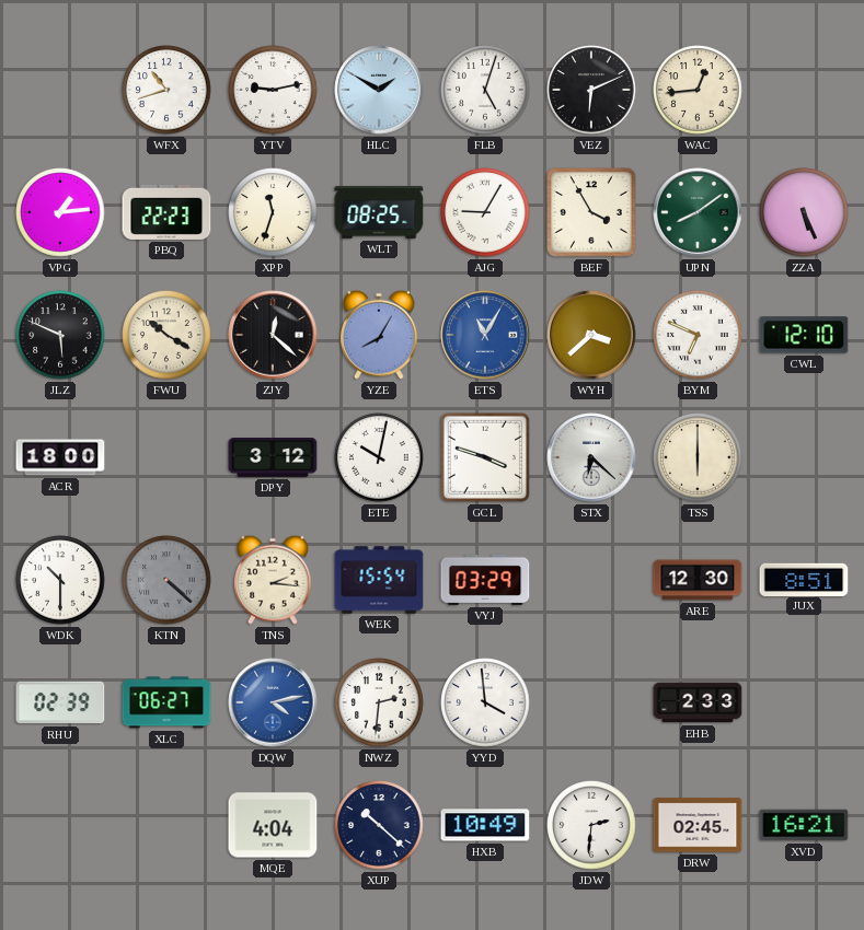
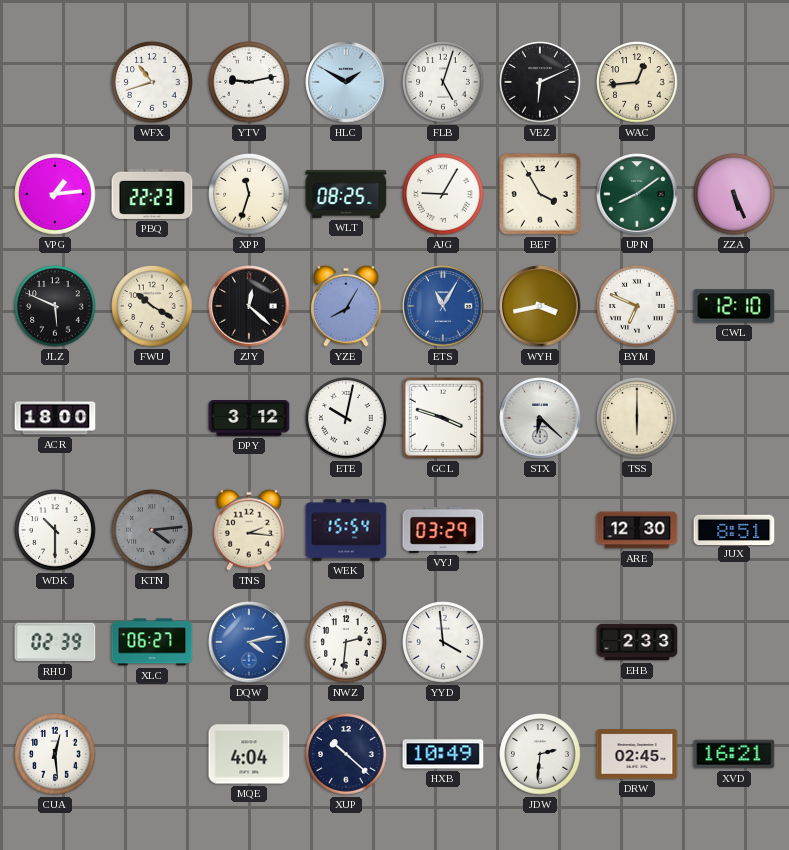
WYH: 3:38 -> 3:43 (540, 306)
KTN: 4:22 -> 4:14 (152, 530)
CUA: none -> 12:29 (55, 754)
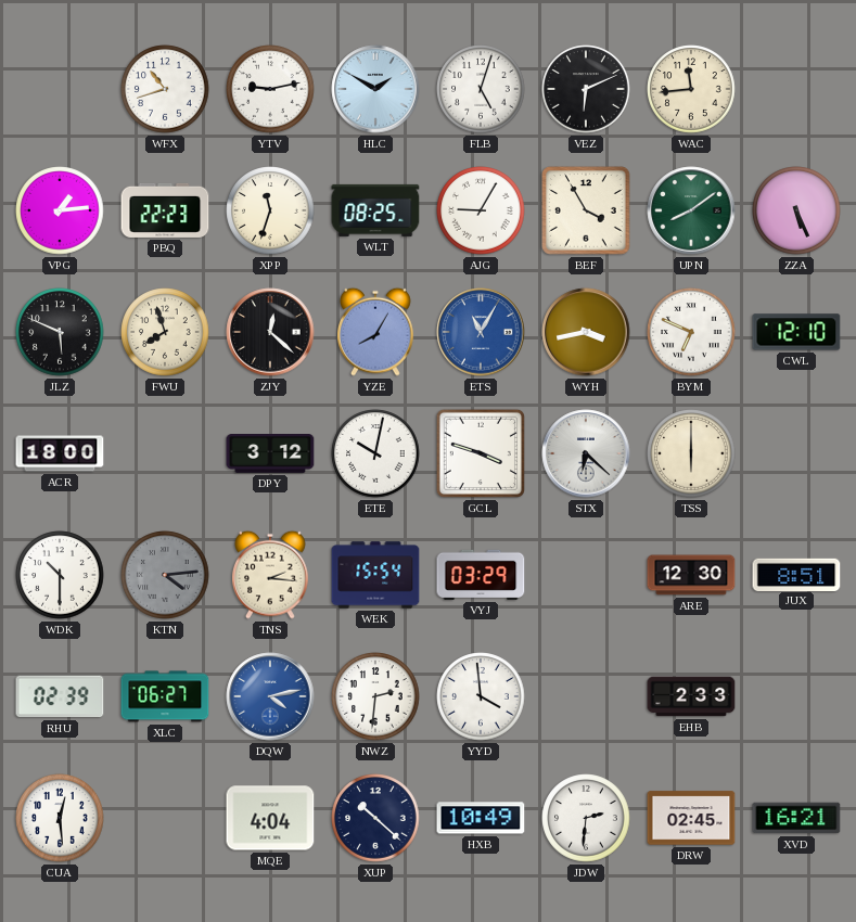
WAC: 12:44 -> 11:44 (691, 89)
FWU: 10:20 -> 7:57 (165, 332)
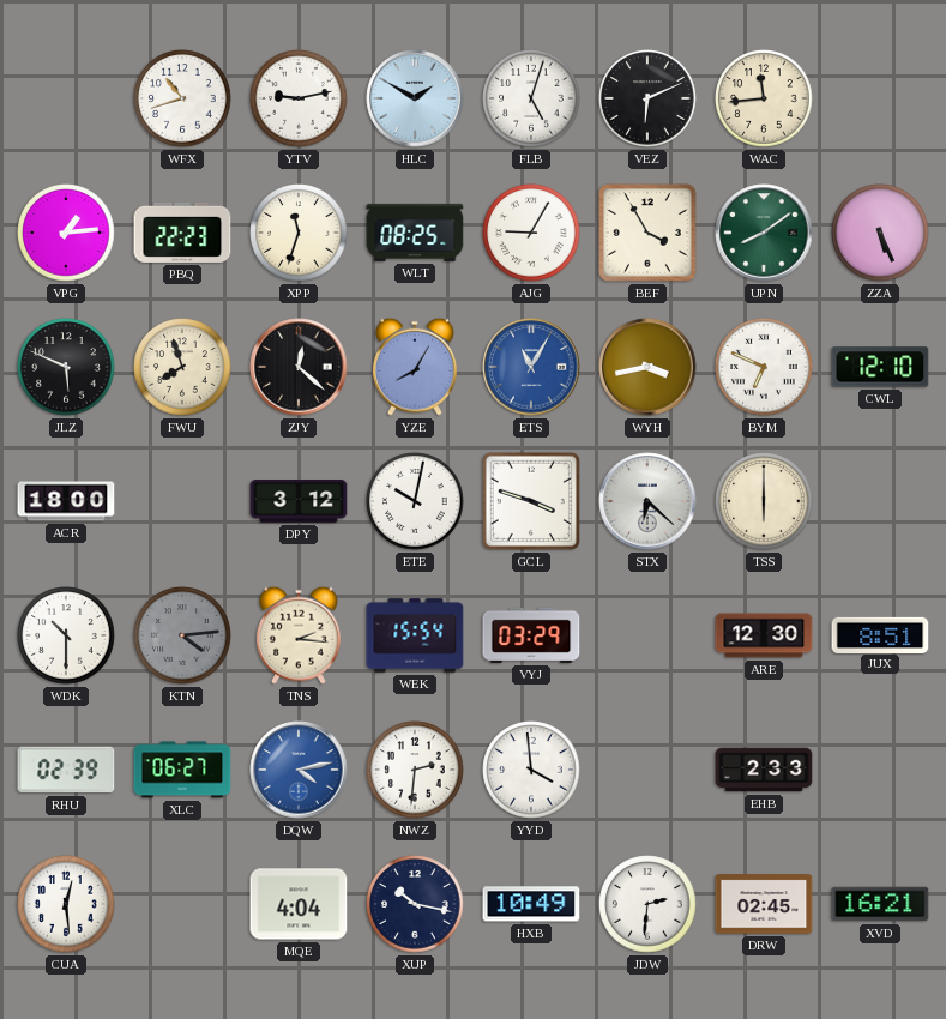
XUP: 10:22 -> 10:17 (415, 904)
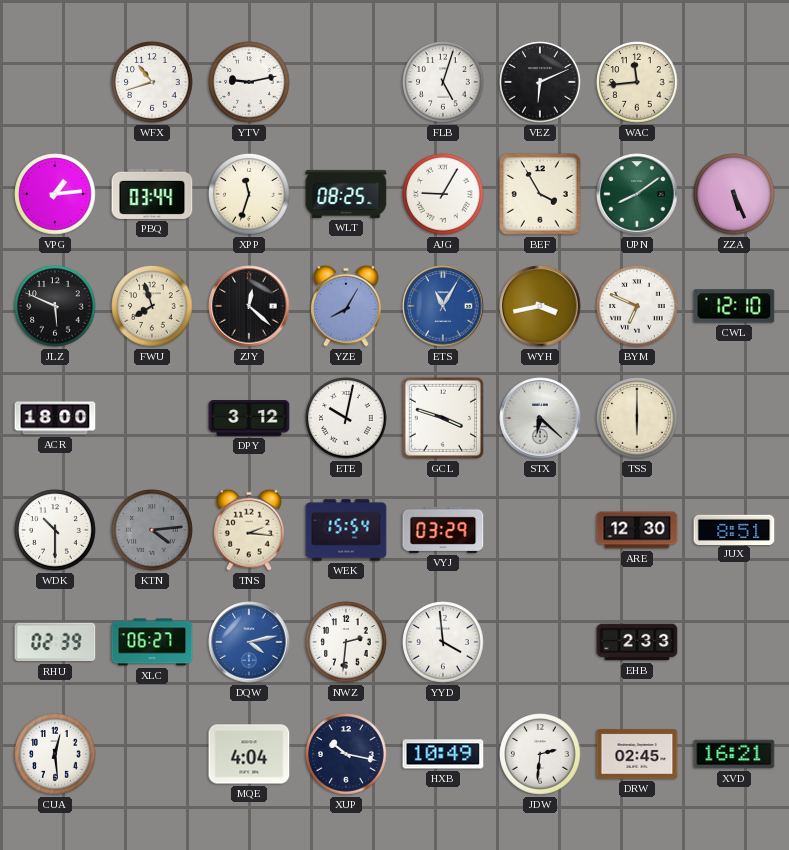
HLC: 1:50 -> none (415, 98)
PBQ: 22:23 -> 03:44 (152, 194)
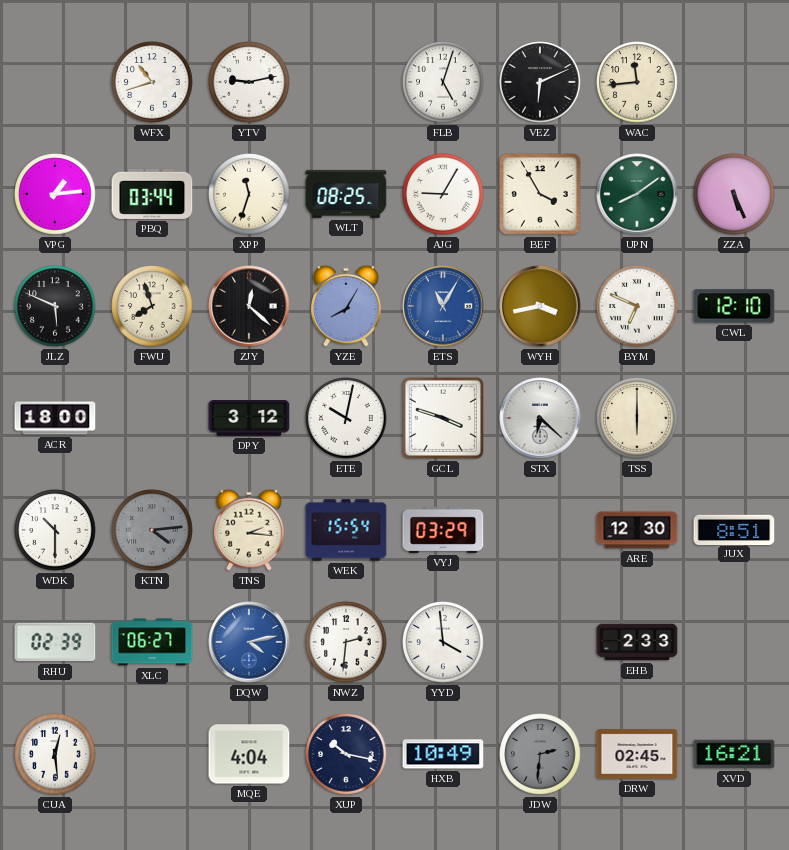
JDW dial: white -> grey (540, 754)
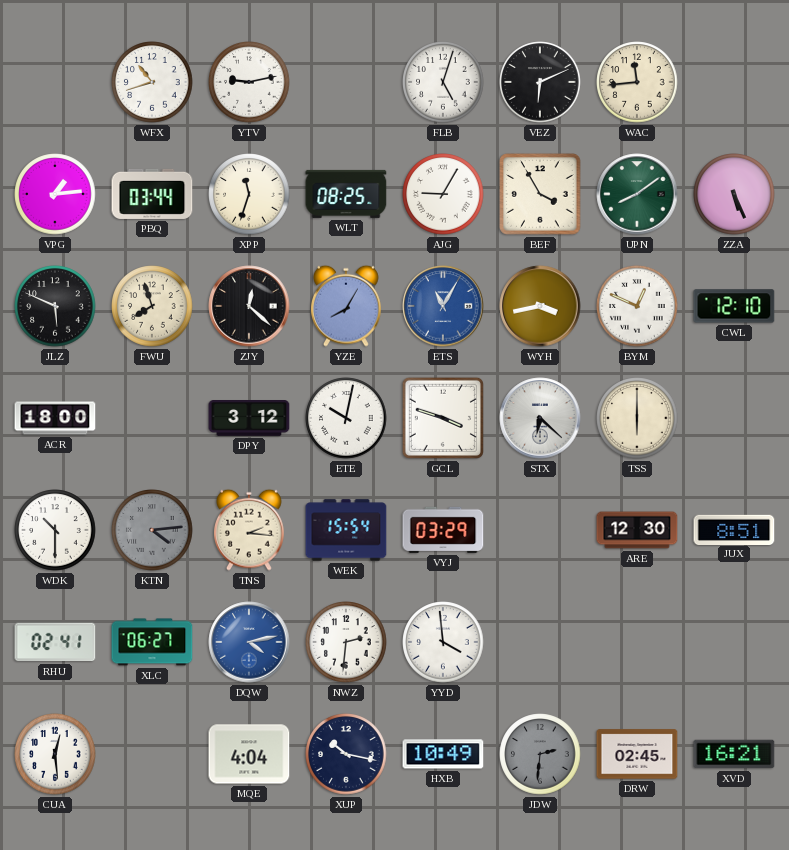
BYM: 6:49 -> 12:49 (637, 306)
RHU: 02:39 -> 02:41 (55, 642)
EHB: 2:33 -> none (637, 642)
